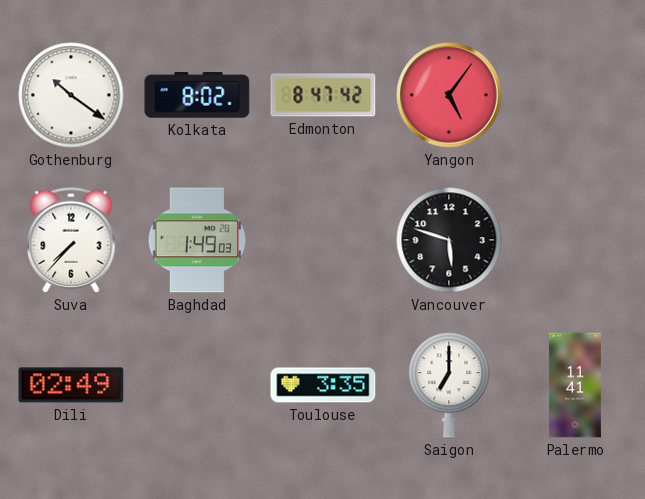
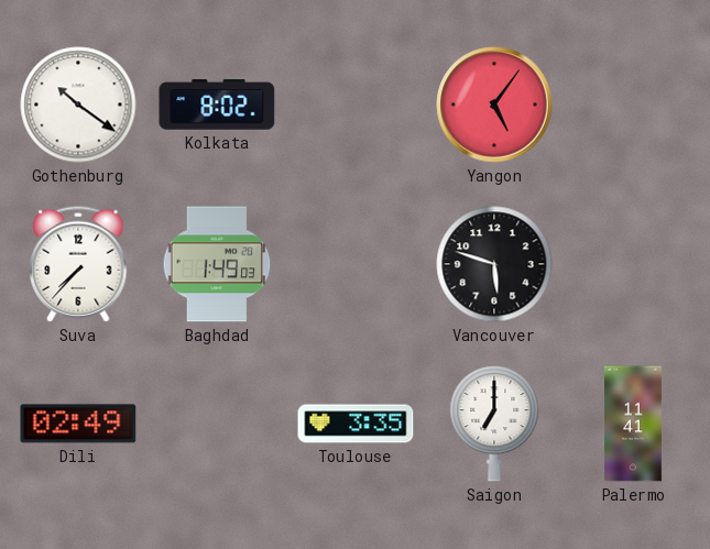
Edmonton: 8:47 -> none (323, 95)
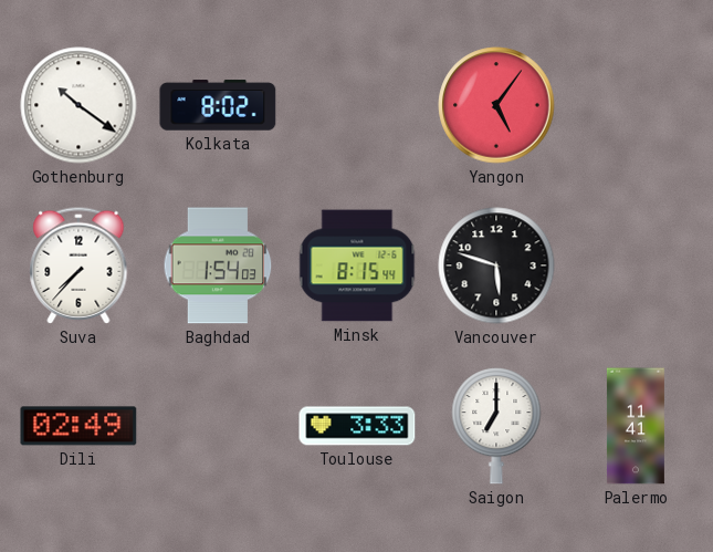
Baghdad: 1:49 -> 1:54 (218, 265)
Minsk: none -> 8:15 (357, 265)
Toulouse: 3:35 -> 3:33 (357, 426)
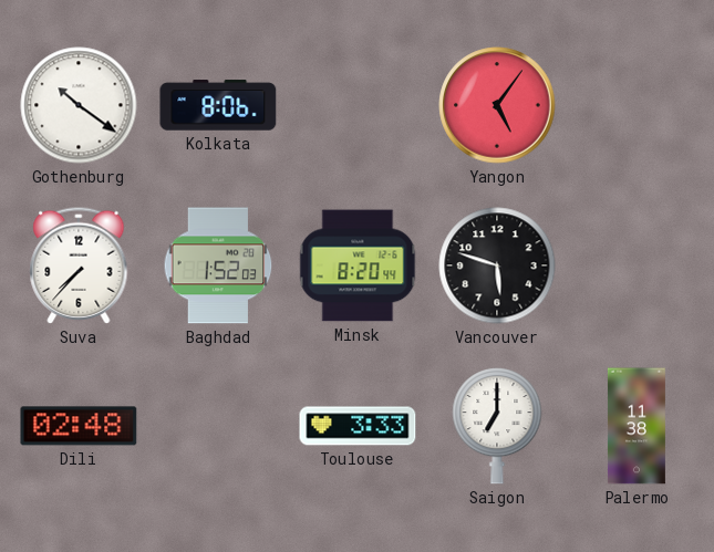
Kolkata: 8:02 -> 8:06 (218, 105)
Baghdad: 1:54 -> 1:52 (218, 265)
Minsk: 8:15 -> 8:20 (358, 265)
Dili: 02:49 -> 02:48 (79, 426)
Palermo: 11:41 -> 11:38 (637, 426)
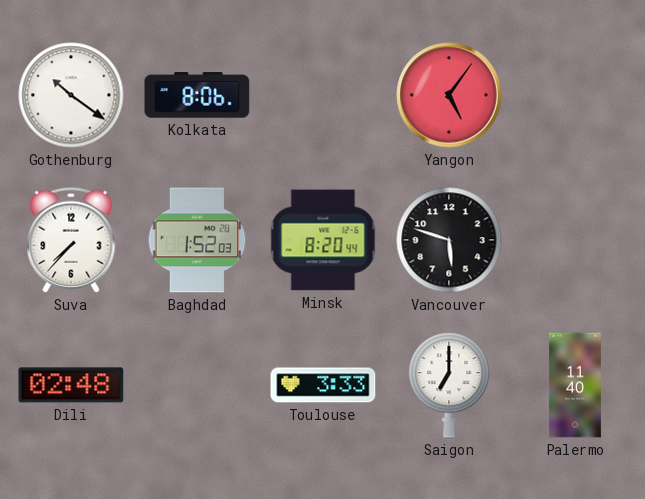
Palermo: 11:38 -> 11:40 (575, 385)
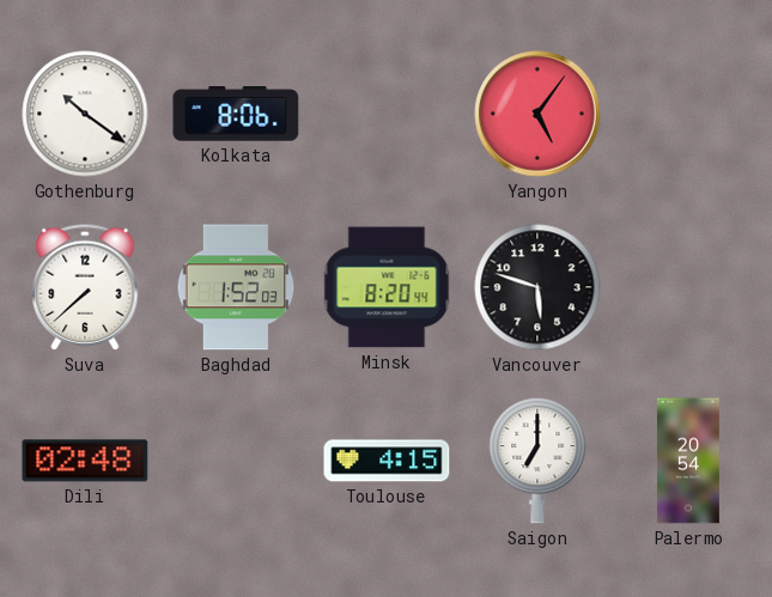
Suva: 7:37 -> 7:38 (85, 287)
Toulouse: 3:33 -> 4:15 (387, 461)
Palermo: 11:40 -> 20:54 (688, 461)
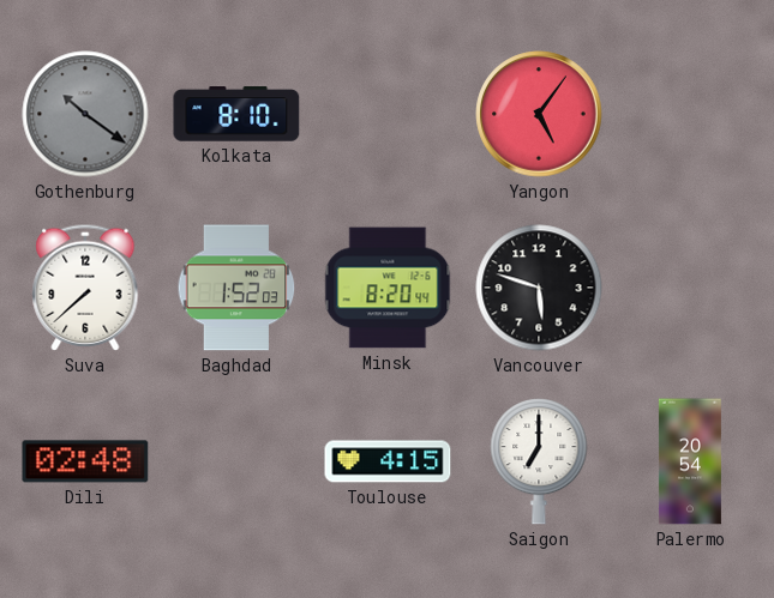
Gothenburg dial: white -> grey (85, 114)
Kolkata: 8:06 -> 8:10 (236, 114)
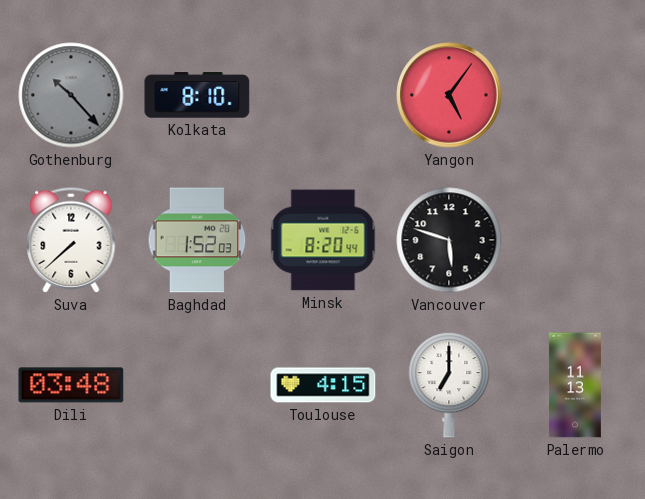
Gothenburg: 10:21 -> 10:23 (71, 95)
Dili: 02:48 -> 03:48 (71, 385)
Palermo: 20:54 -> 11:13 (575, 385)
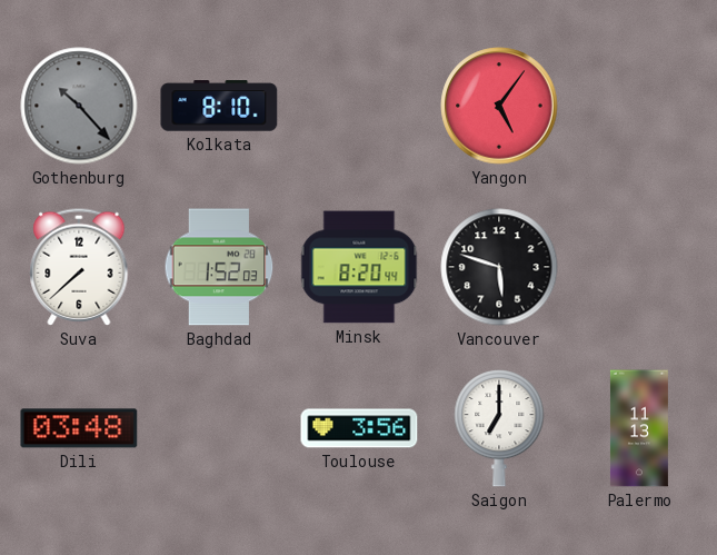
Toulouse: 4:15 -> 3:56 (359, 428)
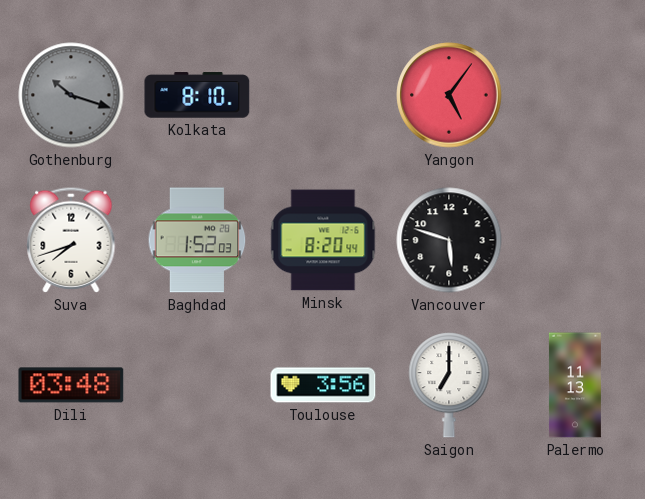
Gothenburg: 10:23 -> 10:18 (71, 95)
Suva: 7:38 -> 7:42 (71, 240)
